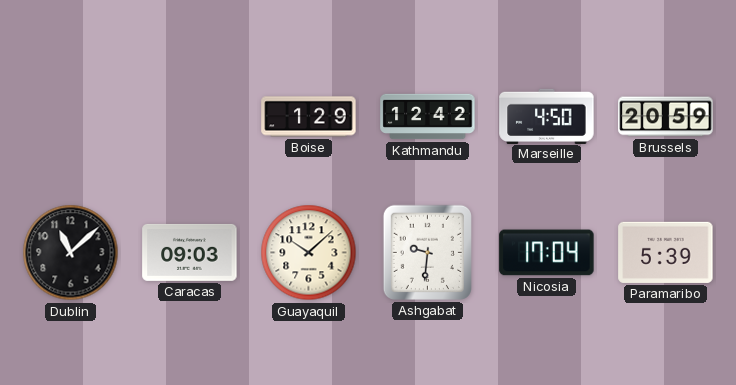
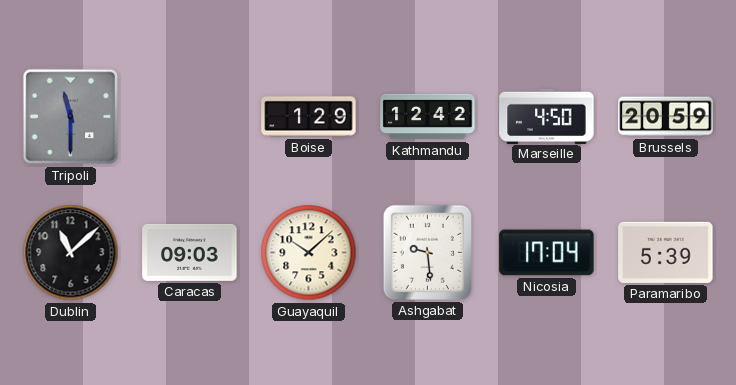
Tripoli: none -> 11:30 (71, 117)
Ashgabat: 9:31 -> 9:29 (427, 252)
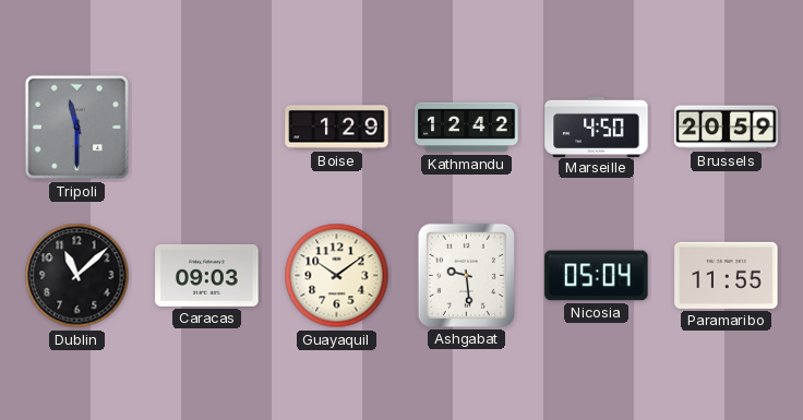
Guayaquil: 10:08 -> 10:09 (337, 276)
Nicosia: 17:04 -> 05:04 (597, 276)
Paramaribo: 5:39 -> 11:55 (727, 275)
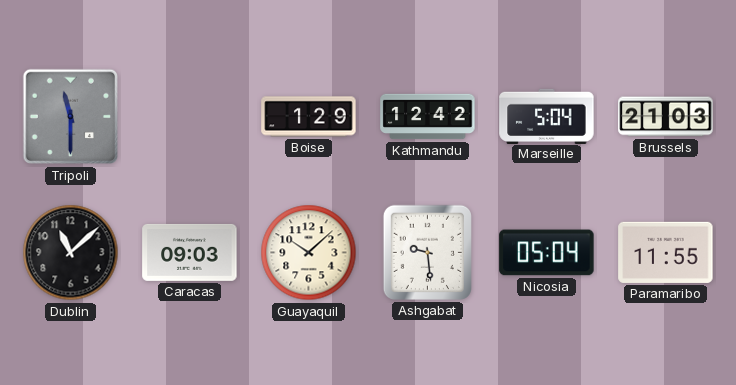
Marseille: 4:50 -> 5:04 (547, 116)
Brussels: 20:59 -> 21:03 (666, 117)
Guayaquil: 10:09 -> 10:08 (309, 253)
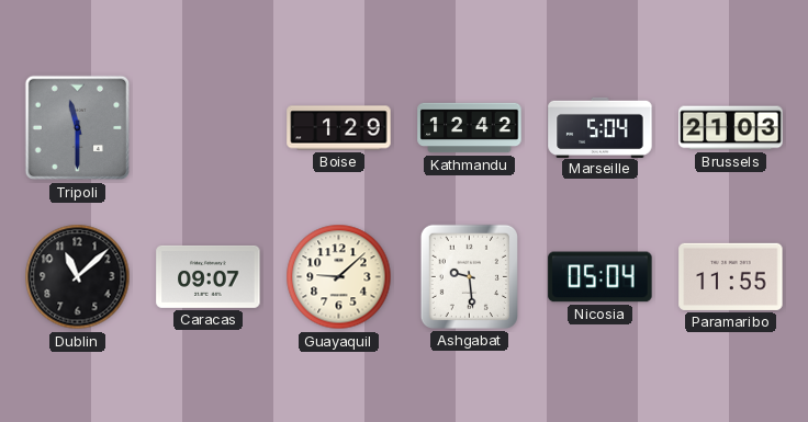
Caracas: 09:03 -> 09:07 (209, 276)
Guayaquil: 10:08 -> 9:08 (339, 277)
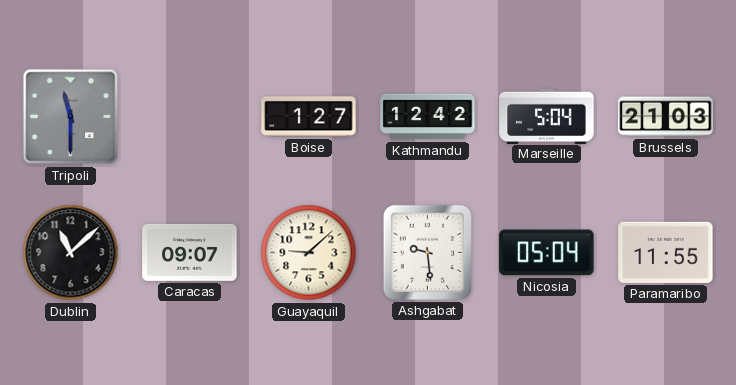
Boise: 1:29 -> 1:27 (309, 117)
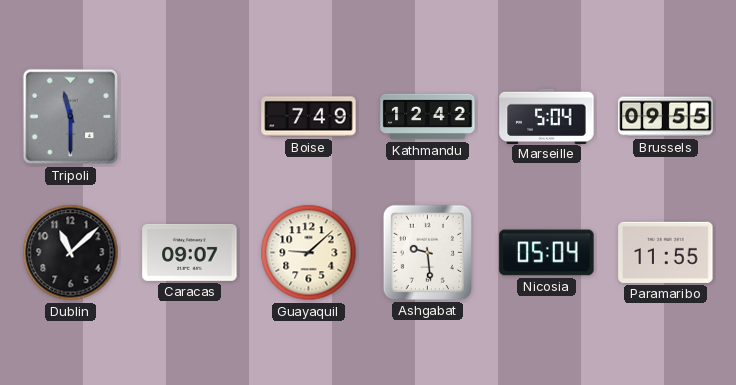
Boise: 1:27 -> 7:49 (309, 117)
Brussels: 21:03 -> 09:55 (666, 117)
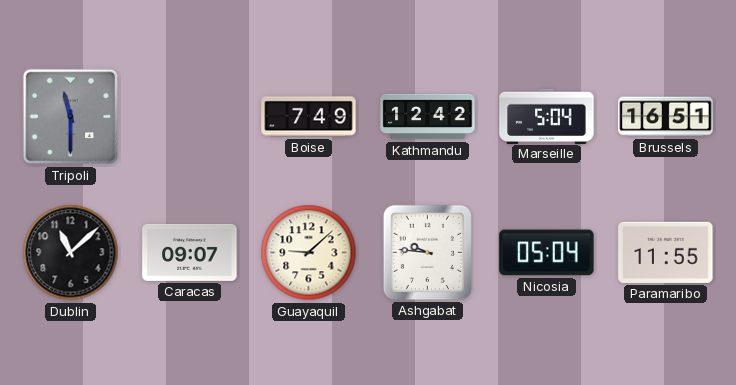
Brussels: 09:55 -> 16:51 (666, 117)
Ashgabat: 9:29 -> 9:46 (427, 252)
